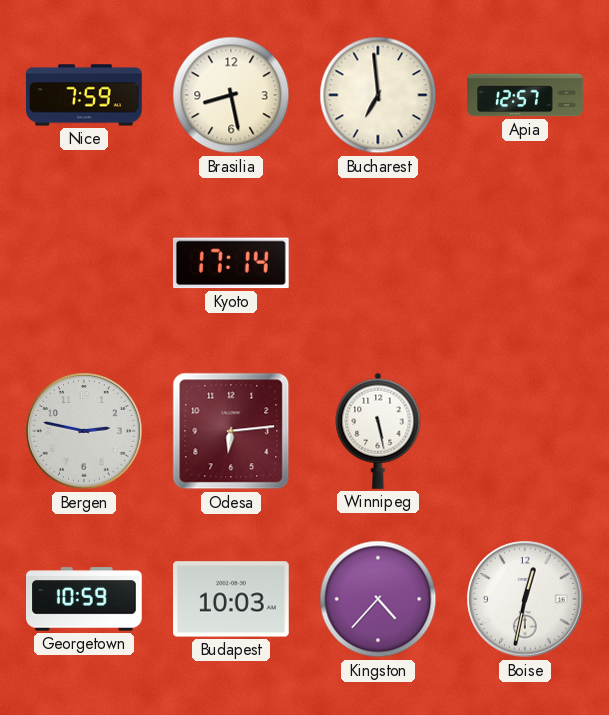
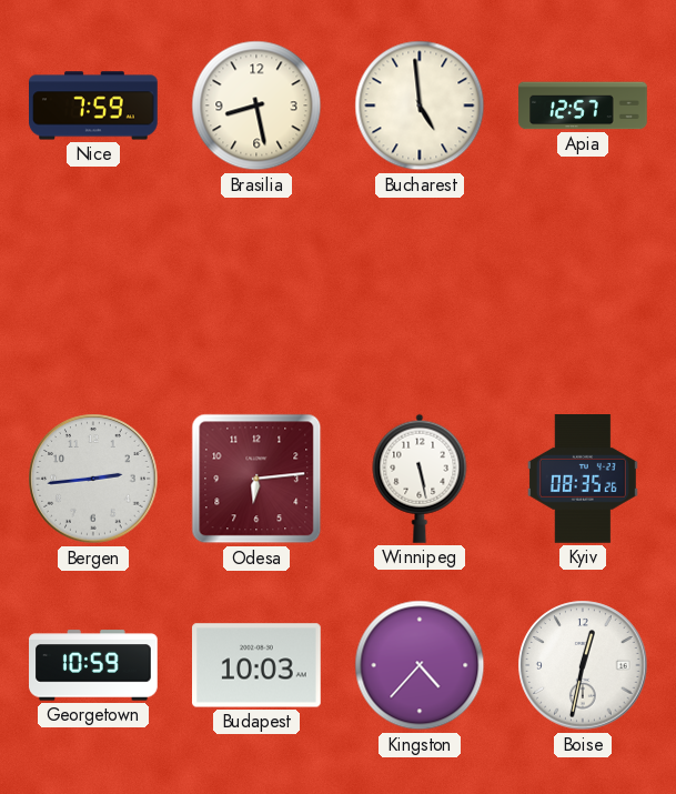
Bucharest: 6:59 -> 4:59 (420, 105)
Kyoto: 17:14 -> none (231, 263)
Bergen: 2:47 -> 2:44 (93, 479)
Kyiv: none -> 08:35 (583, 480)
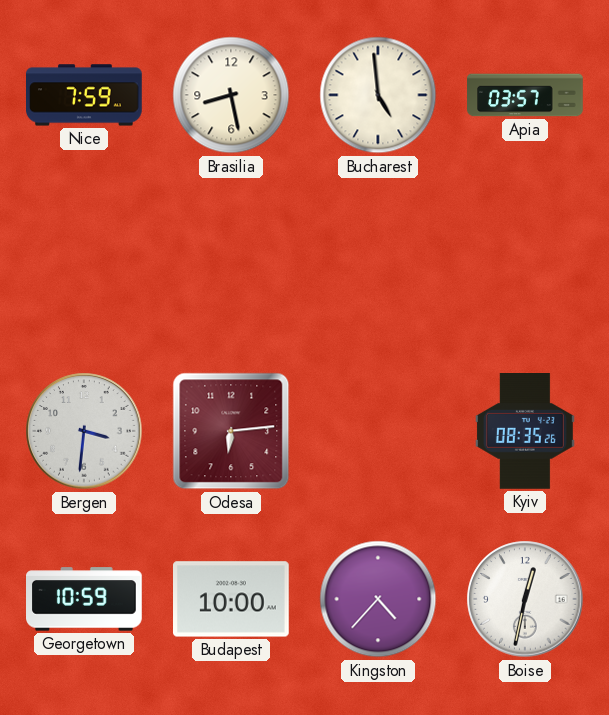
Apia: 12:57 -> 03:57 (525, 95)
Bergen: 2:44 -> 3:31 (84, 431)
Winnipeg: 5:28 -> none (420, 479)
Budapest: 10:03 -> 10:00 (232, 599)
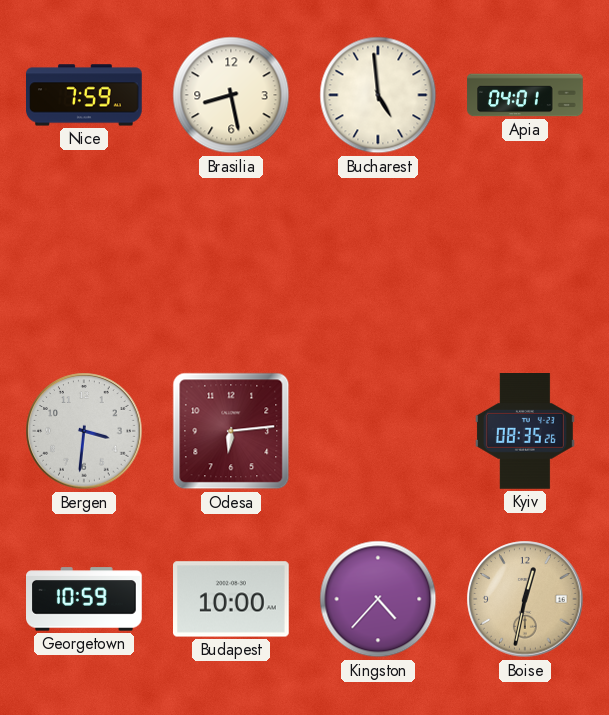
Apia: 03:57 -> 04:01 (525, 95)
Boise dial: white -> champagne (525, 599)
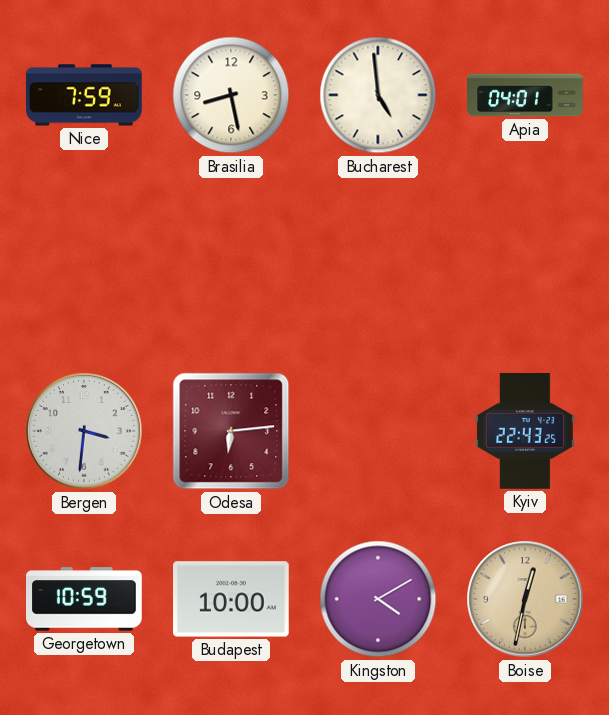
Kyiv: 08:35 -> 22:43 (525, 432)
Kingston: 4:37 -> 4:10 (378, 599)
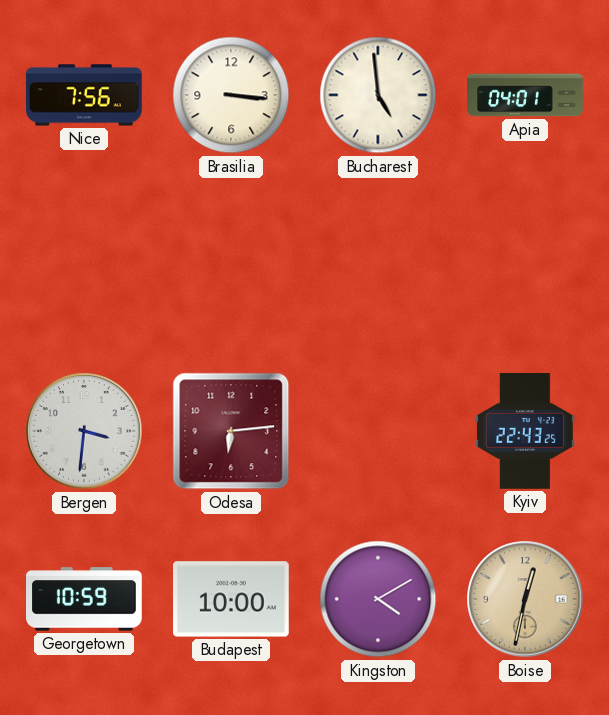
Nice: 7:59 -> 7:56 (85, 95)
Brasilia: 8:28 -> 3:16 (231, 95)
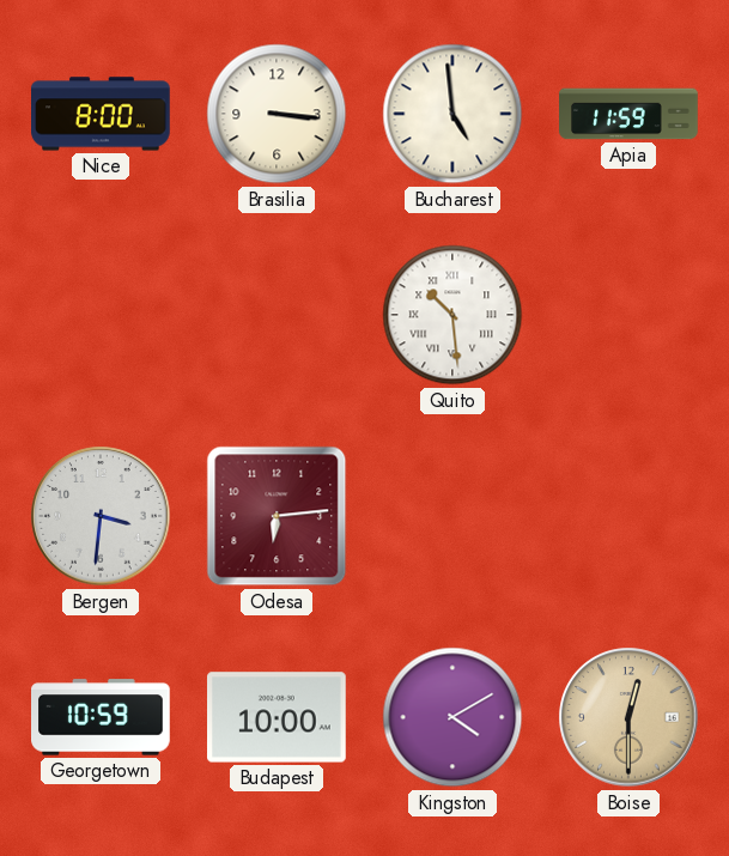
Nice: 7:56 -> 8:00 (102, 114)
Apia: 04:01 -> 11:59 (628, 114)
Quito: none -> 10:29 (452, 315)
Kyiv: 22:43 -> none (525, 432)
Boise: 12:32 -> 12:30 (628, 717)
